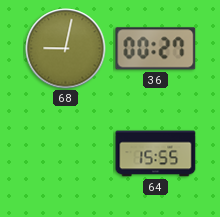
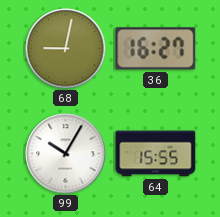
36: 00:27 -> 16:27 (156, 49)
99: none -> 10:05 (66, 154)
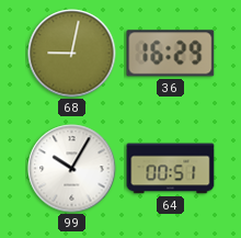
36: 16:27 -> 16:29 (171, 54)
64: 15:55 -> 00:51 (171, 169)
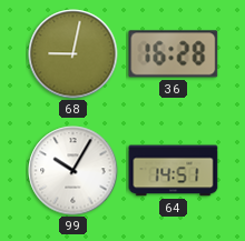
36: 16:29 -> 16:28 (174, 54)
64: 00:51 -> 14:51 (174, 171)
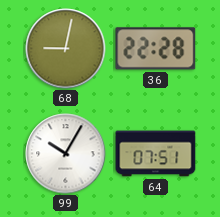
36: 16:28 -> 22:28 (156, 49)
64: 14:51 -> 07:51 (156, 154)
